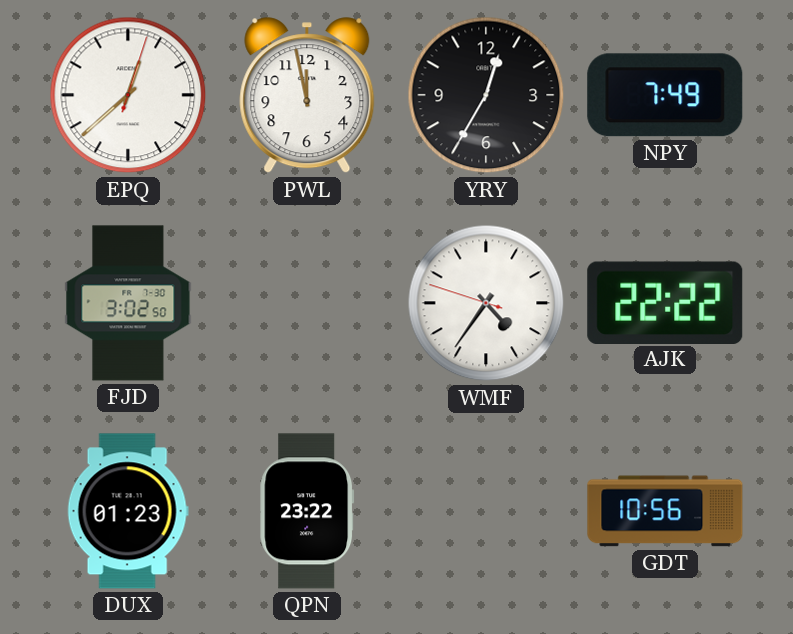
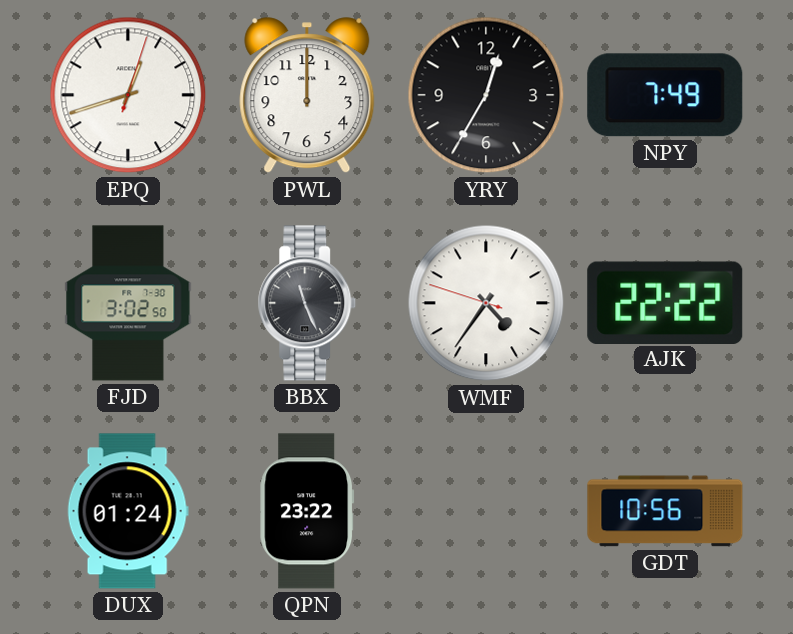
EPQ: 12:38 -> 12:42 (128, 95)
PWL: 11:58 -> 12:00 (307, 96)
BBX: none -> 11:26 (307, 303)
DUX: 01:23 -> 01:24 (128, 511)
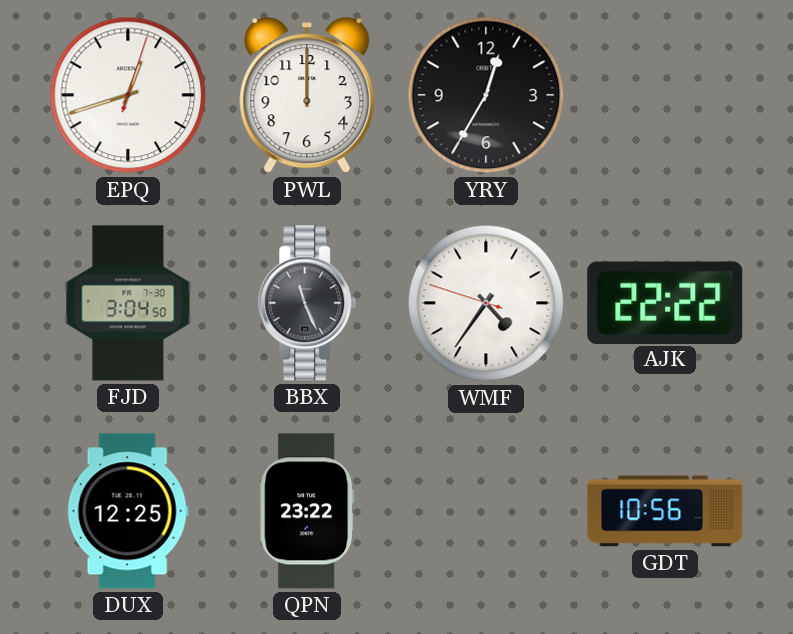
NPY: 7:49 -> none (665, 95)
FJD: 3:02 -> 3:04 (128, 303)
DUX: 01:24 -> 12:25 (128, 511)
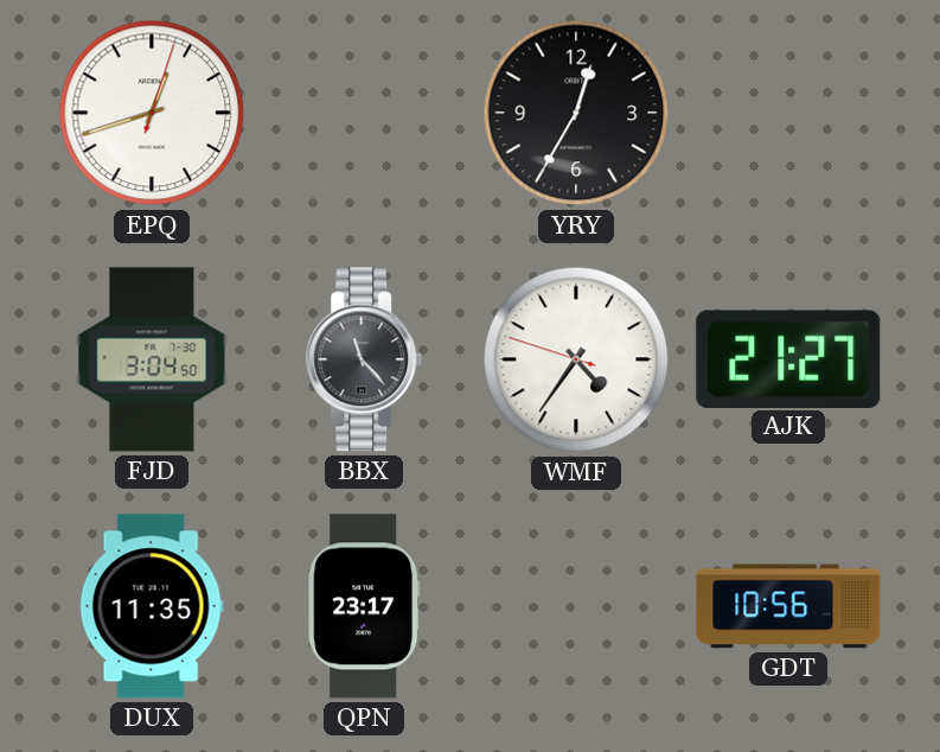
PWL: 12:00 -> none (307, 96)
BBX: 11:26 -> 11:23 (364, 359)
AJK: 22:22 -> 21:27 (788, 358)
DUX: 12:25 -> 11:35 (152, 606)
QPN: 23:22 -> 23:17 (364, 606)
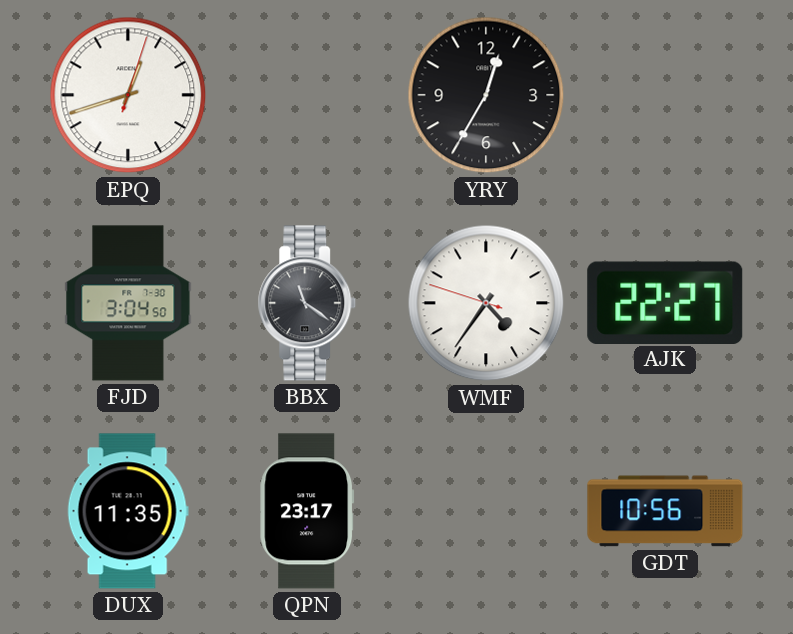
BBX: 11:23 -> 11:21 (307, 303)
AJK: 21:27 -> 22:27 (665, 302)
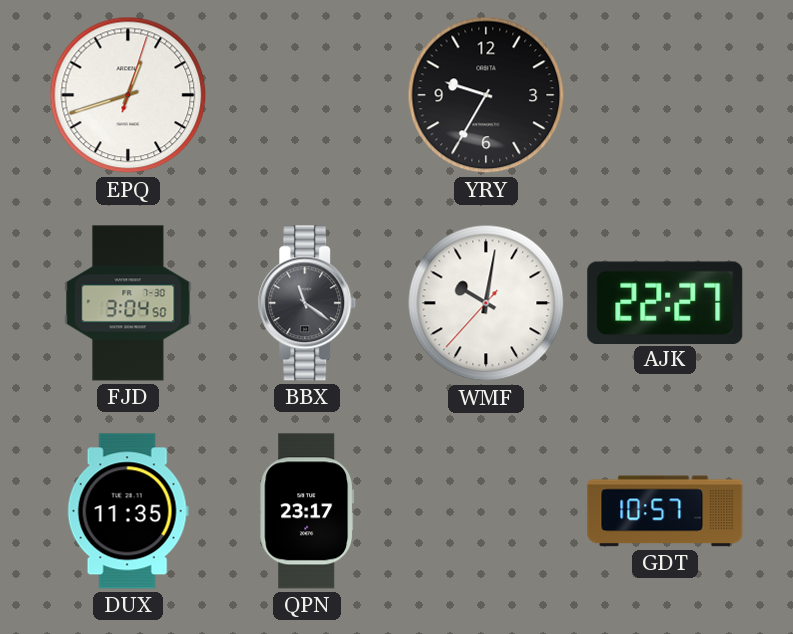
YRY: 12:35 -> 9:35 (486, 95)
WMF: 4:35 -> 10:01 (486, 303)
GDT: 10:56 -> 10:57 (665, 511)
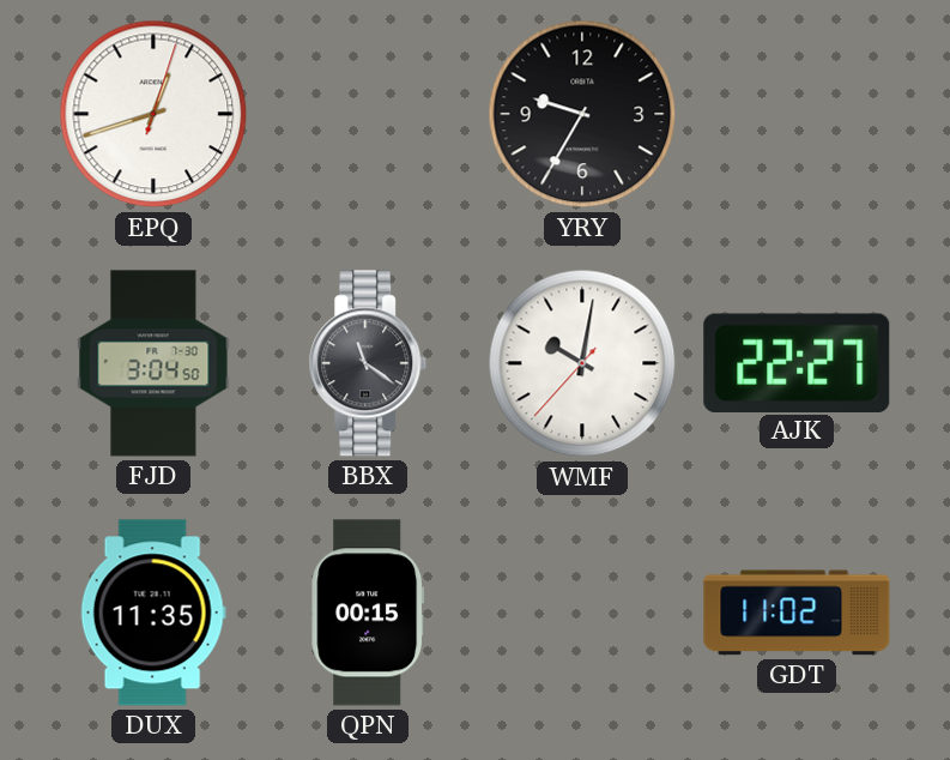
QPN: 23:17 -> 00:15 (368, 613)
GDT: 10:57 -> 11:02 (797, 613)
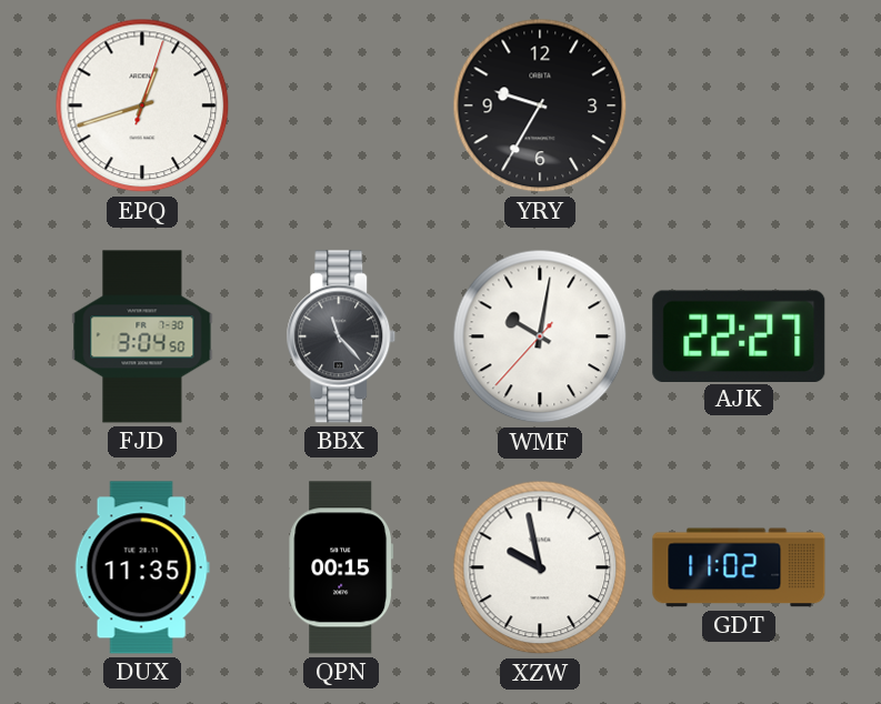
BBX: 11:21 -> 11:23 (341, 336)
XZW: none -> 9:58 (540, 567)
